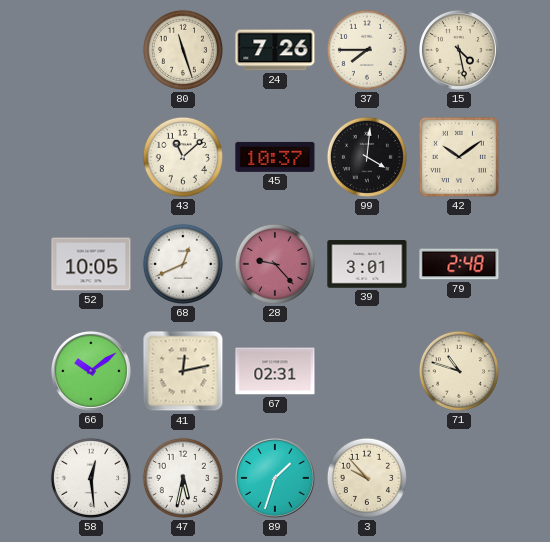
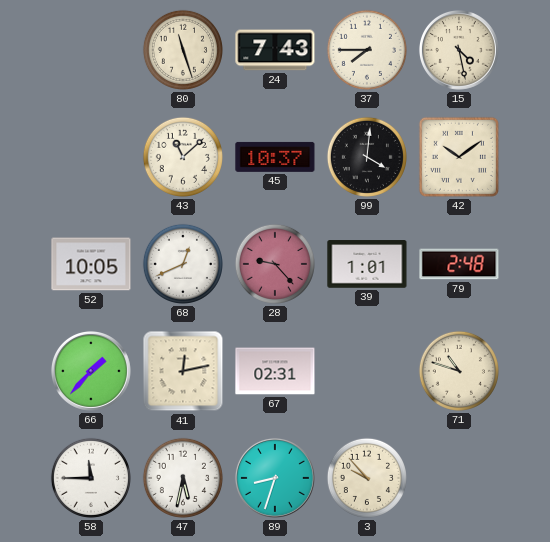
24: 7:26 -> 7:43 (275, 50)
39: 3:01 -> 1:01 (367, 264)
66: 10:09 -> 1:37 (91, 371)
58: 12:29 -> 11:45 (91, 478)
89: 1:33 -> 8:33 (275, 478)
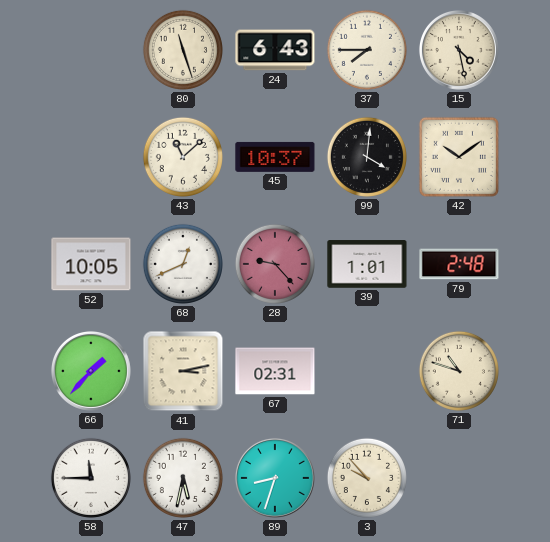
24: 7:43 -> 6:43 (275, 50)
41: 12:13 -> 3:13 (183, 371)
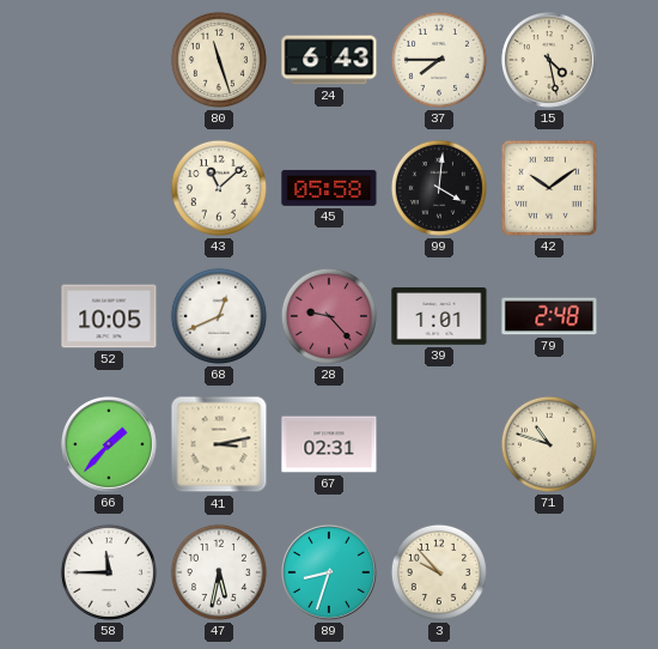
45: 10:37 -> 05:58 (329, 188)
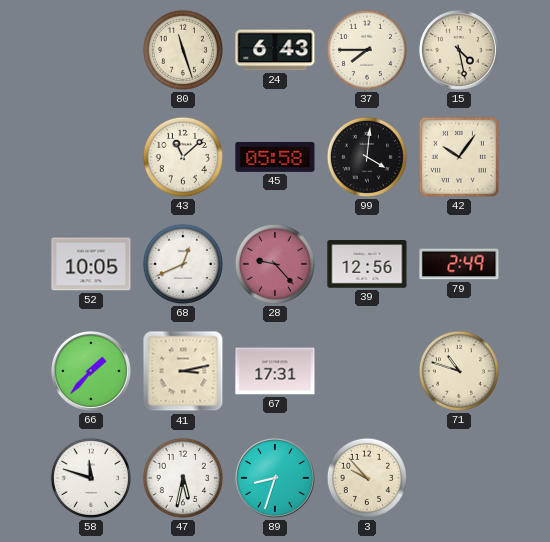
42: 10:09 -> 10:06 (459, 157)
39: 1:01 -> 12:56 (367, 264)
79: 2:48 -> 2:49 (459, 264)
67: 02:31 -> 17:31 (275, 371)
58: 11:45 -> 11:48 (91, 478)
